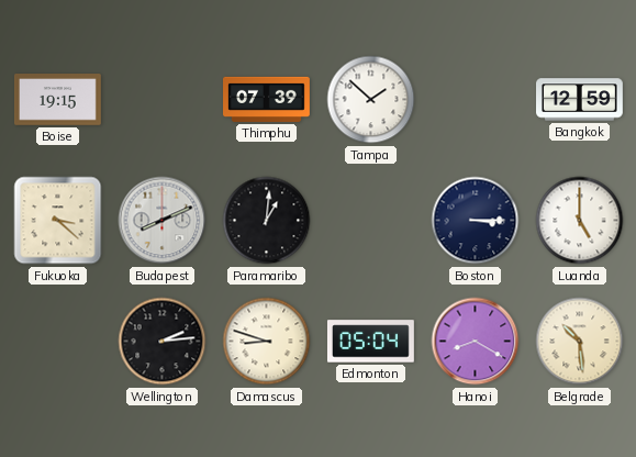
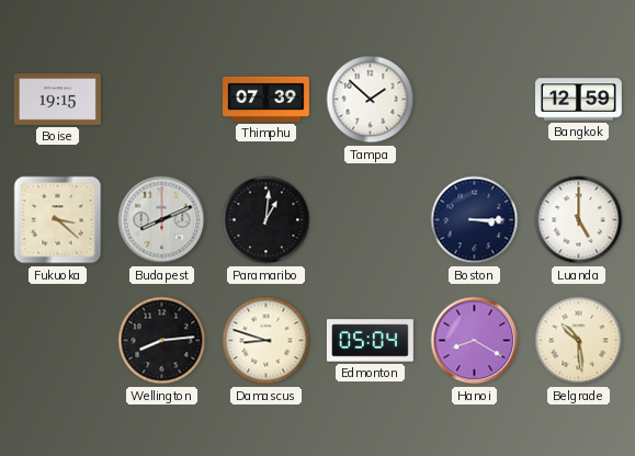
Wellington: 2:14 -> 8:14 (162, 341)
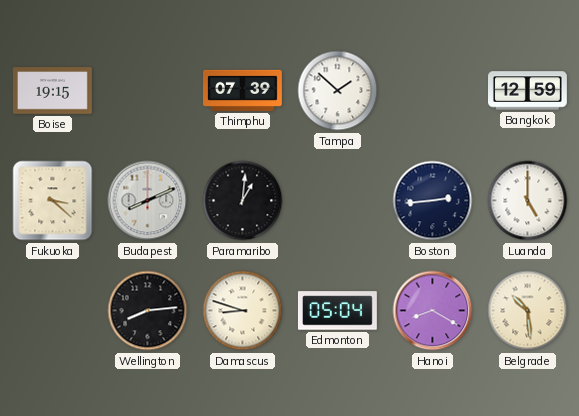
Boston: 3:15 -> 2:44 (433, 201)
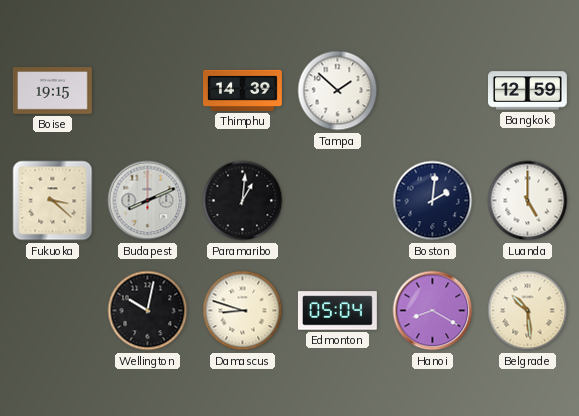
Thimphu: 07:39 -> 14:39 (243, 90)
Boston: 2:44 -> 2:01 (433, 201)
Wellington: 8:14 -> 10:02 (148, 311)
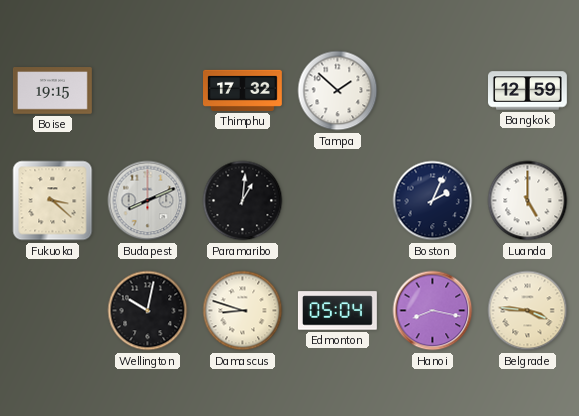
Thimphu: 14:39 -> 17:32 (243, 90)
Boston: 2:01 -> 2:04 (433, 201)
Hanoi: 8:20 -> 8:17 (433, 311)
Belgrade: 10:29 -> 3:46 (528, 311)
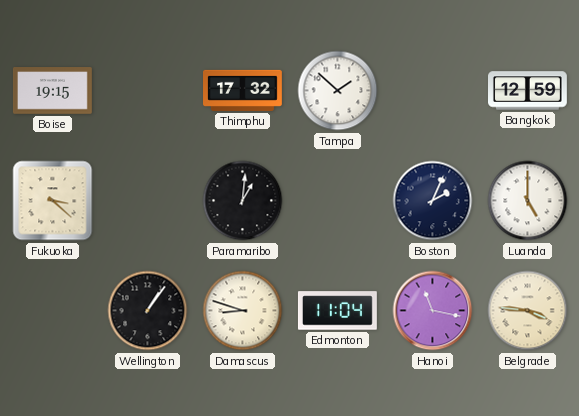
Budapest: 8:11 -> none (148, 201)
Wellington: 10:02 -> 1:06 (148, 311)
Edmonton: 05:04 -> 11:04 (338, 311)
Hanoi: 8:17 -> 11:17 (433, 311)
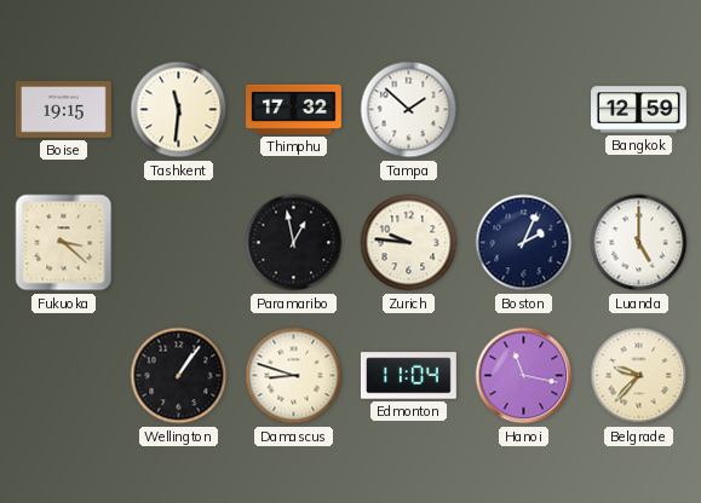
Tashkent: none -> 11:31 (179, 110)
Paramaribo: 1:01 -> 12:58 (294, 243)
Zurich: none -> 9:46 (409, 243)
Belgrade: 3:46 -> 9:37 (639, 376)
